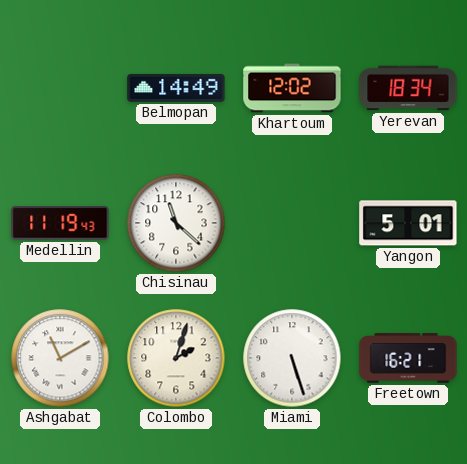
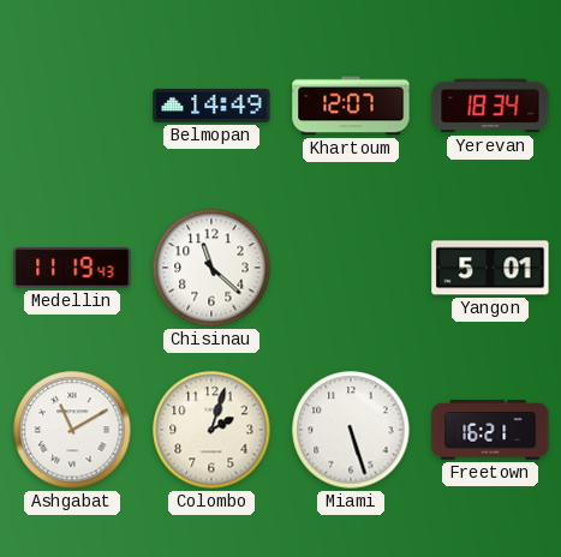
Khartoum: 12:02 -> 12:07 (351, 106)
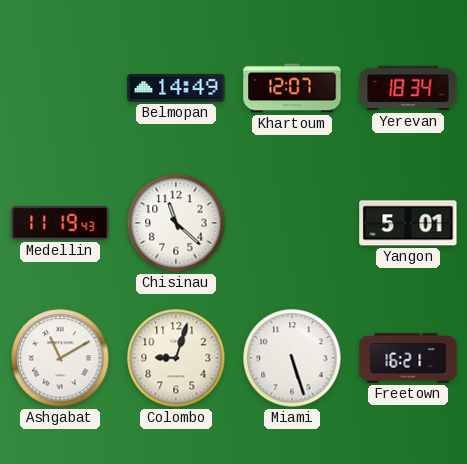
Colombo: 2:03 -> 9:03 (176, 358)
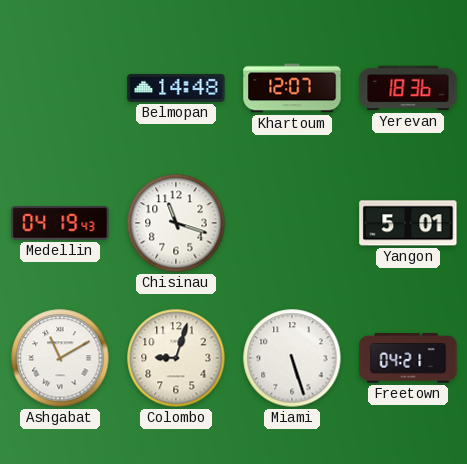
Belmopan: 14:49 -> 14:48 (176, 88)
Yerevan: 18:34 -> 18:36 (408, 88)
Medellin: 11:19 -> 04:19 (60, 223)
Chisinau: 11:22 -> 11:18 (176, 223)
Freetown: 16:21 -> 04:21 (408, 358)
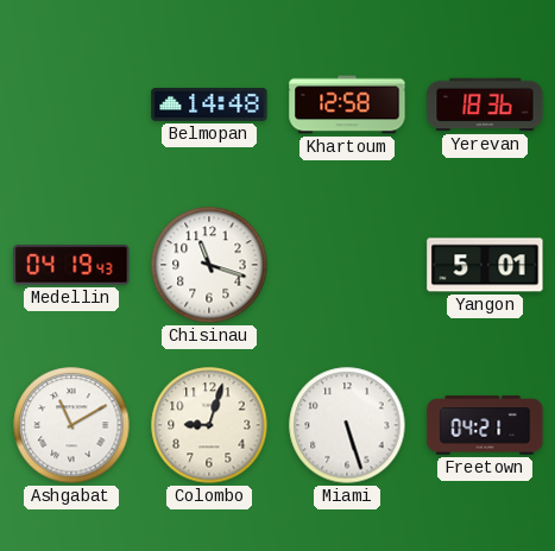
Khartoum: 12:07 -> 12:58 (347, 104)
